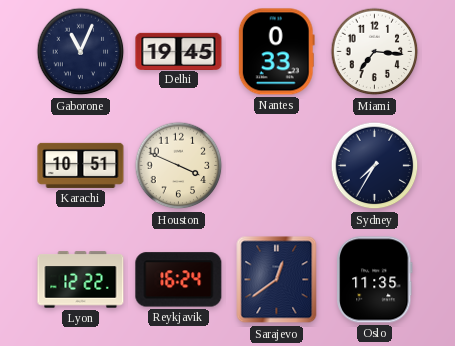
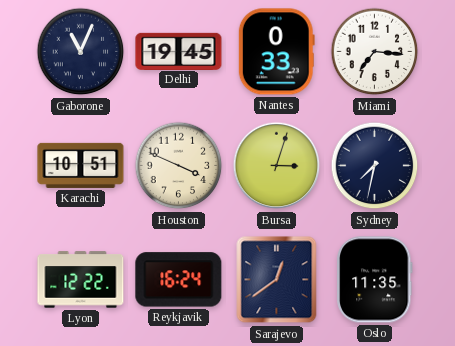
Bursa: none -> 3:03 (277, 166)
Sydney: 7:35 -> 7:32 (375, 166)
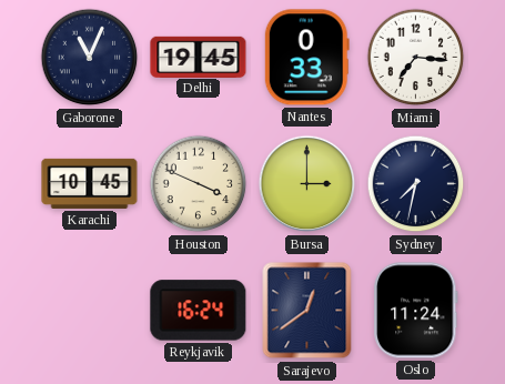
Karachi: 10:51 -> 10:45 (90, 183)
Bursa: 3:03 -> 3:00 (307, 184)
Lyon: 12:22 -> none (81, 280)
Oslo: 11:35 -> 11:24 (416, 311)
